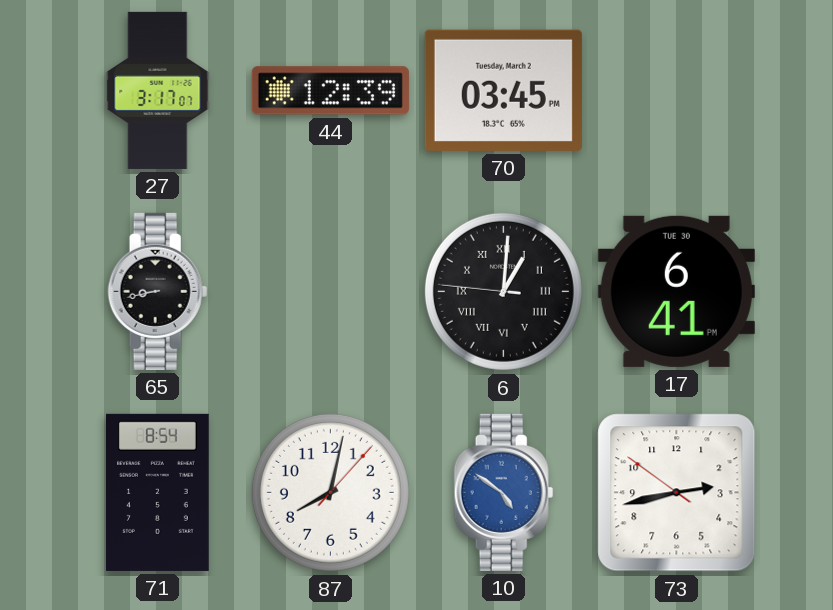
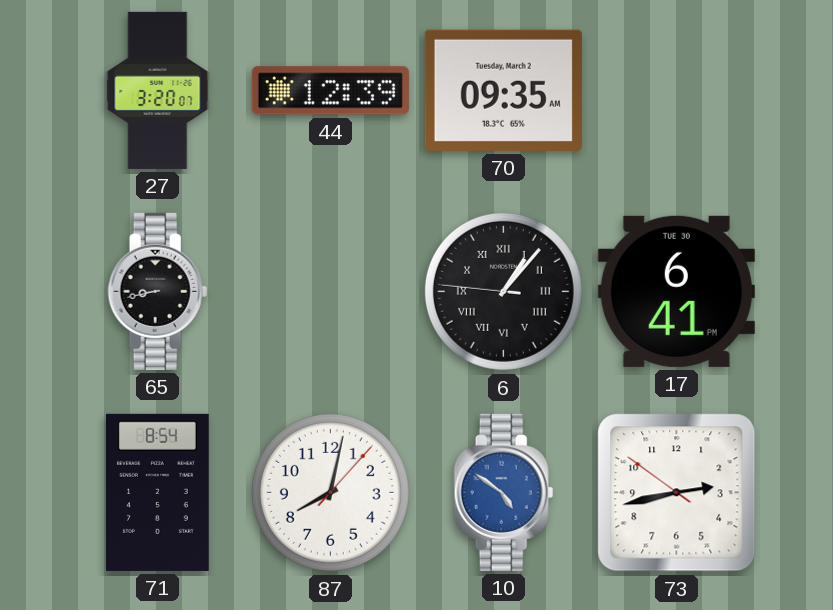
27: 3:17 -> 3:20 (158, 90)
70: 03:45 -> 09:35 (503, 90)
6: 1:00 -> 1:06 (503, 291)
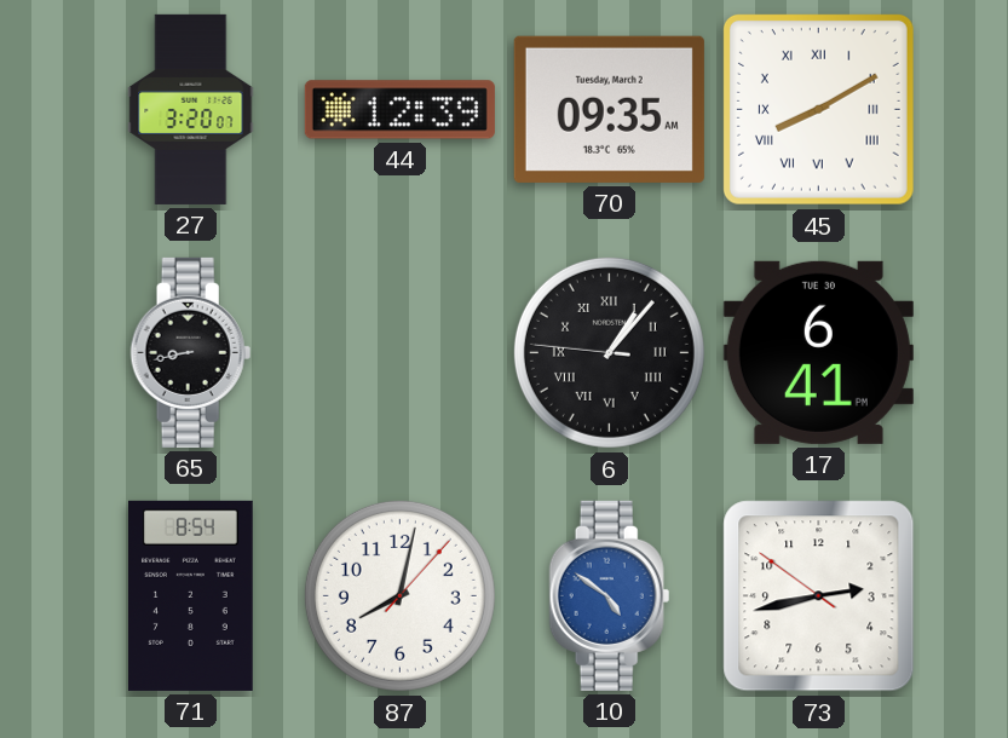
45: none -> 8:10 (818, 109)
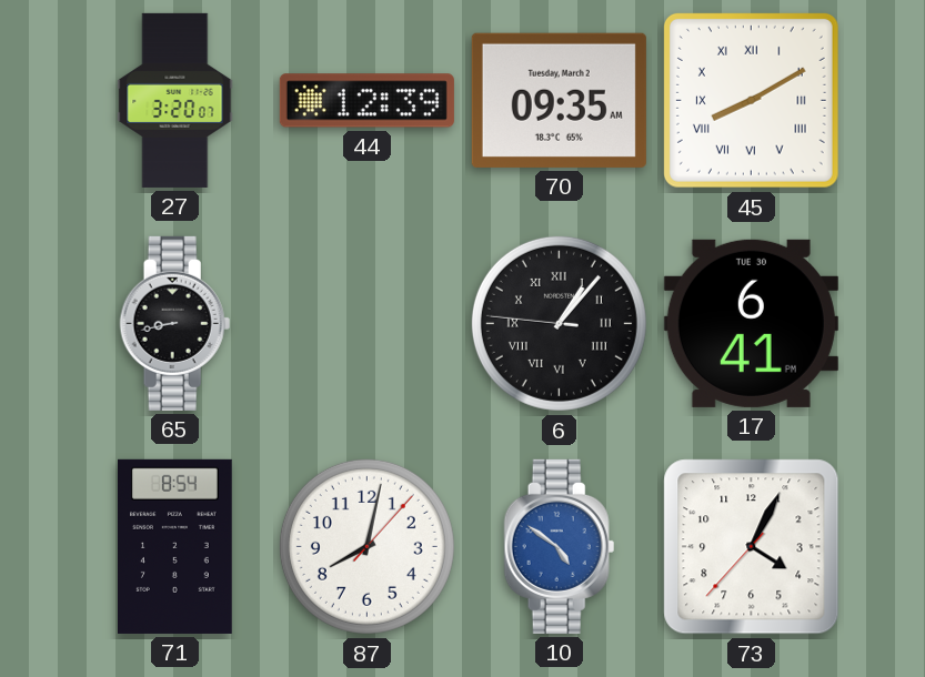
73: 2:42 -> 4:04 (752, 547)
